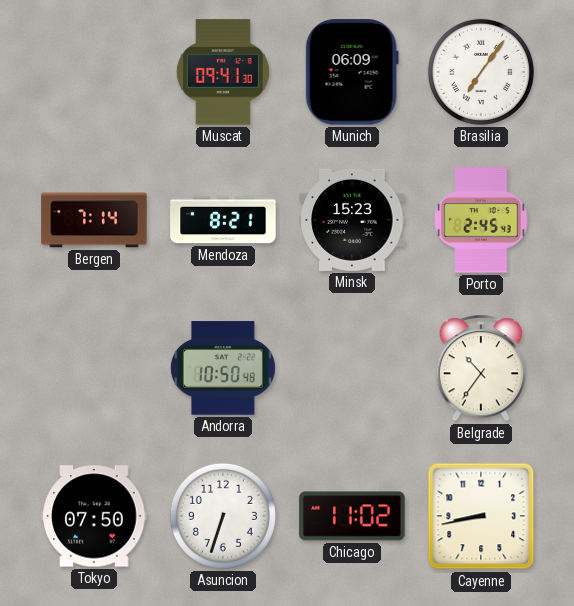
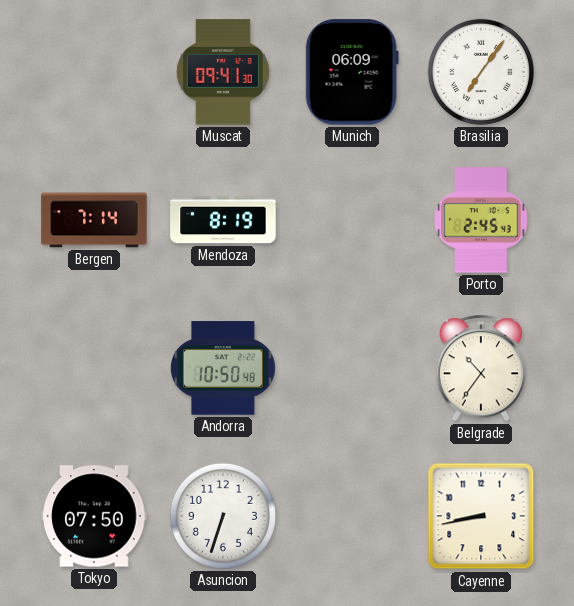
Mendoza: 8:21 -> 8:19 (223, 220)
Minsk: 15:23 -> none (352, 220)
Chicago: 11:02 -> none (352, 516)
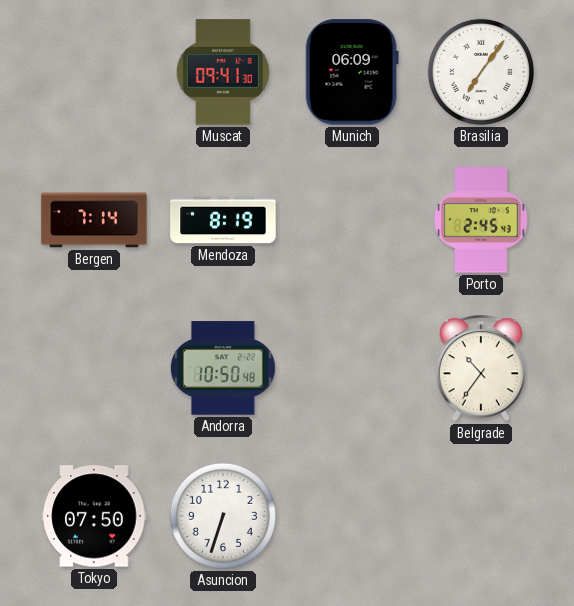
Cayenne: 8:43 -> none (481, 516)
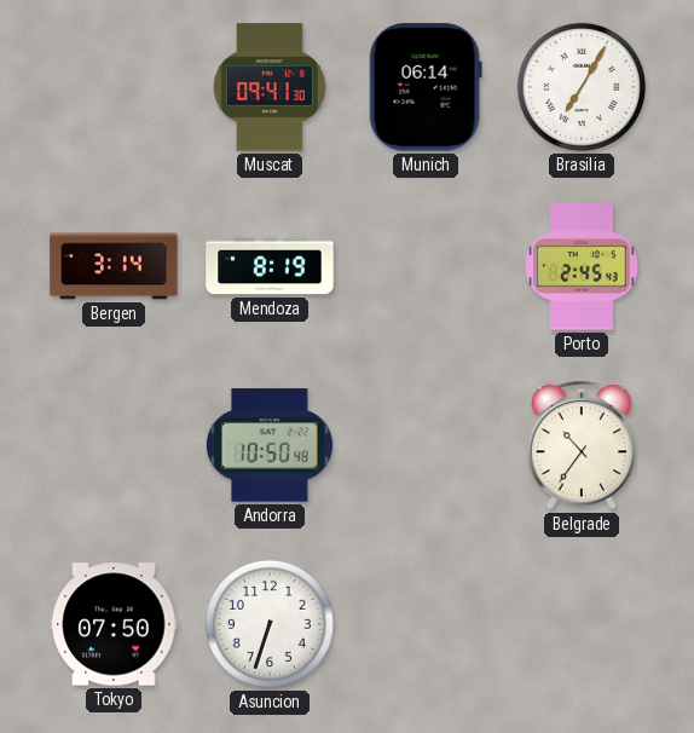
Munich: 06:09 -> 06:14 (426, 87)
Brasilia: 7:06 -> 7:05 (582, 87)
Bergen: 7:14 -> 3:14 (114, 266)
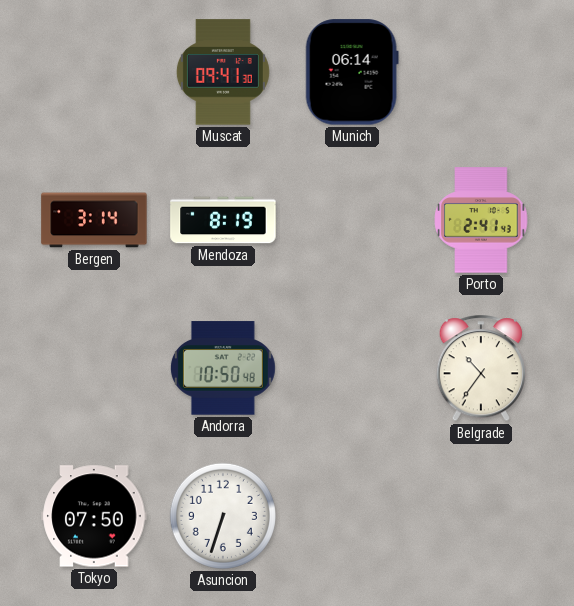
Brasilia: 7:05 -> none (582, 87)
Porto: 2:45 -> 2:41 (481, 220)
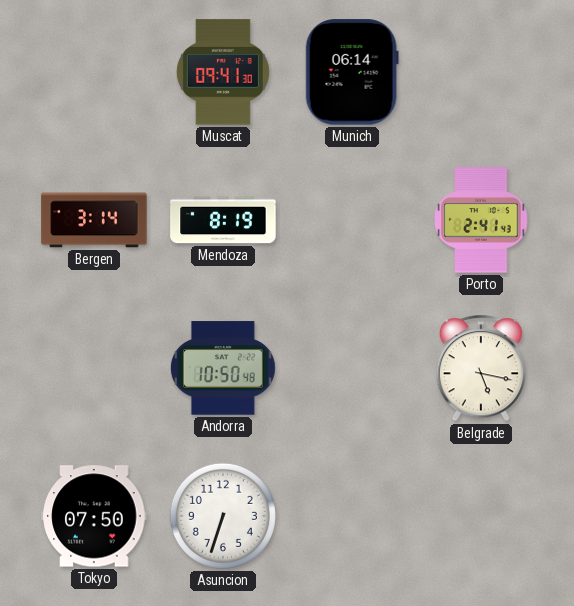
Belgrade: 10:36 -> 5:17 (480, 369)
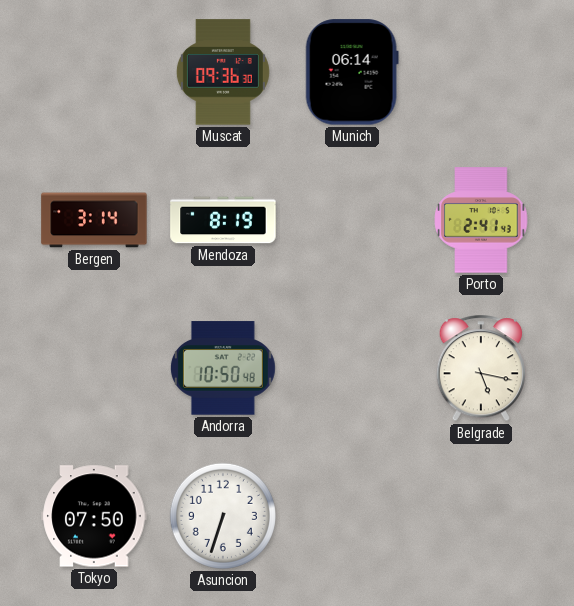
Muscat: 09:41 -> 09:36 (223, 72)
